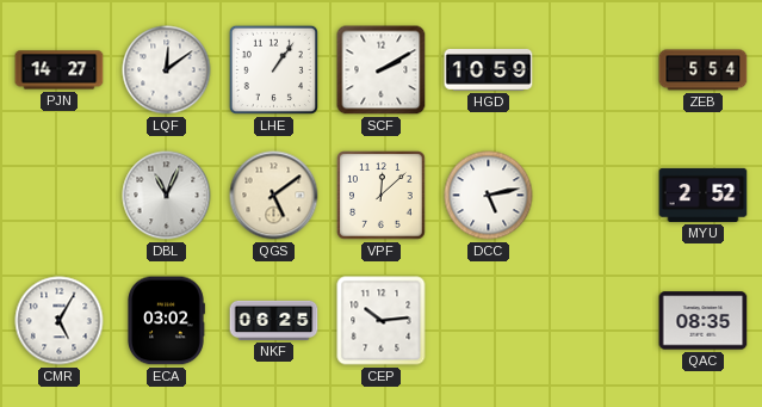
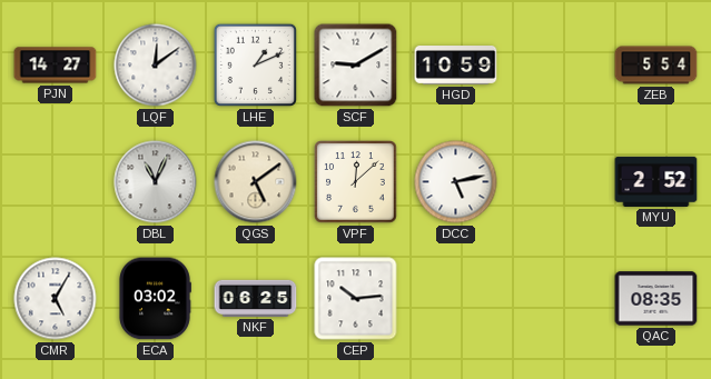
LHE: 1:06 -> 1:11 (255, 64)
SCF: 2:10 -> 9:10 (356, 66)
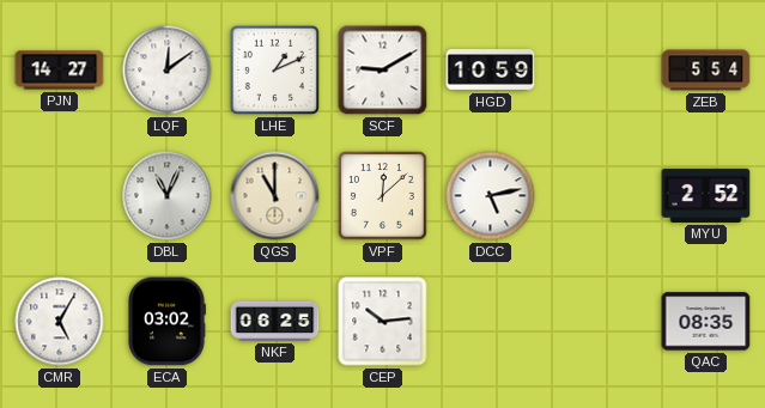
QGS: 5:09 -> 11:00 (275, 196)
